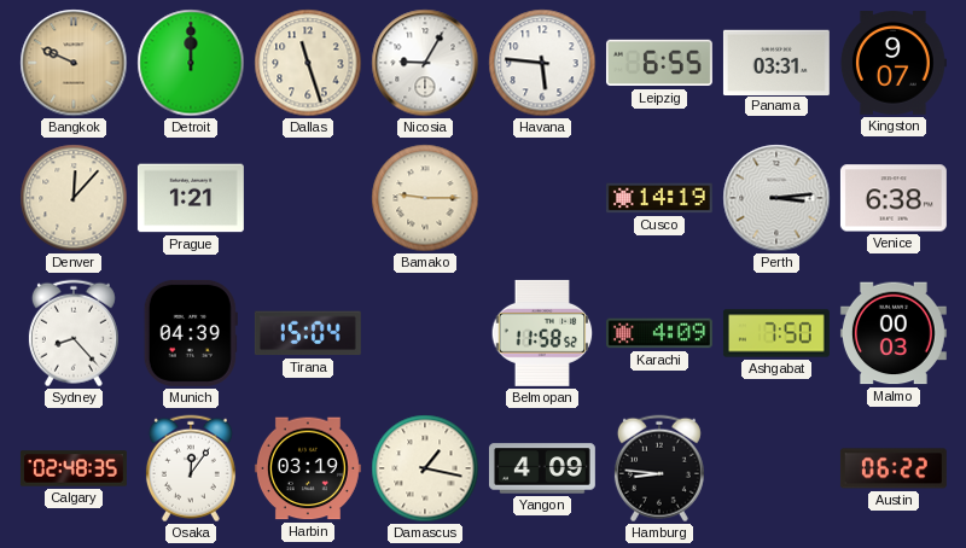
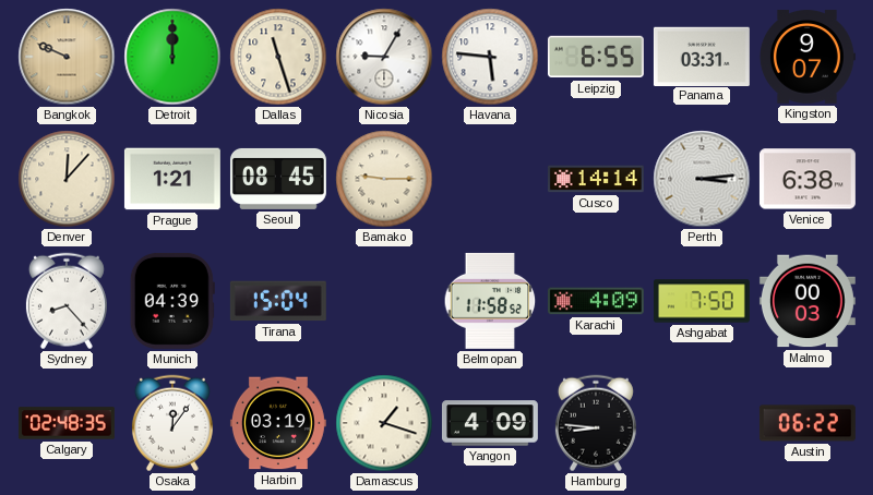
Seoul: none -> 08:45 (278, 179)
Cusco: 14:19 -> 14:14 (596, 179)
Damascus: 1:17 -> 1:18 (384, 423)
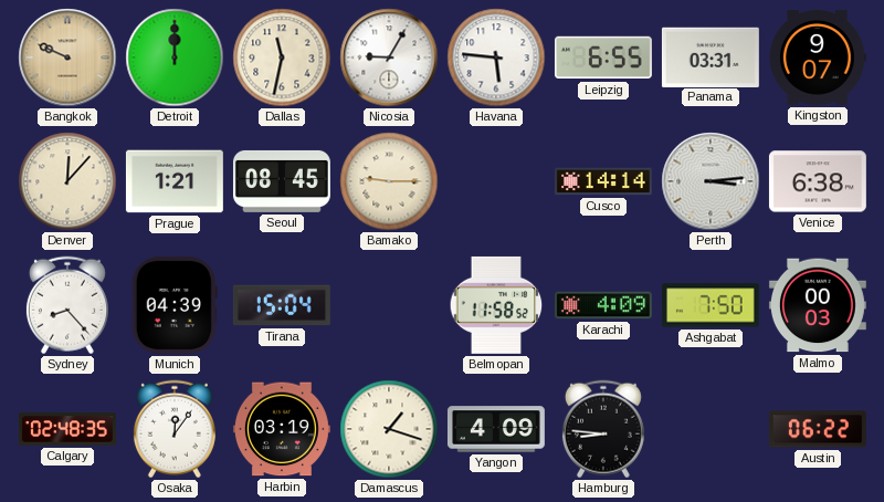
Dallas: 11:27 -> 11:32 (282, 57)
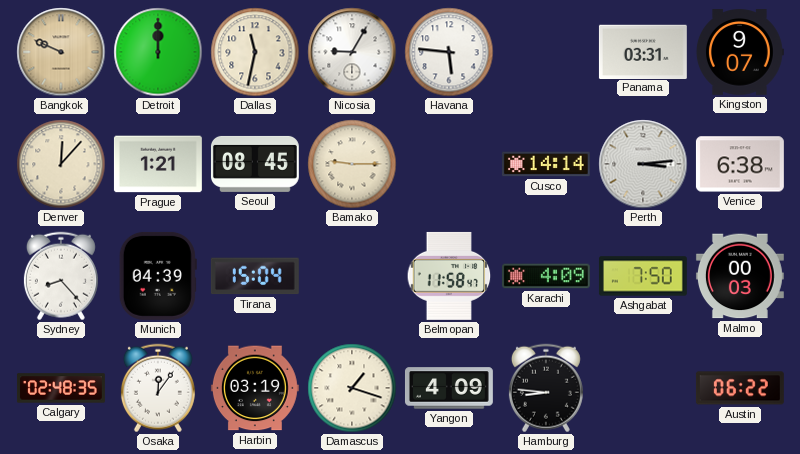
Leipzig: 6:55 -> none (603, 57)
Belmopan: 11:58:52 -> 11:58:47 (449, 276)
